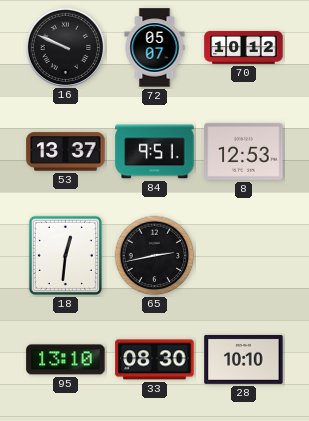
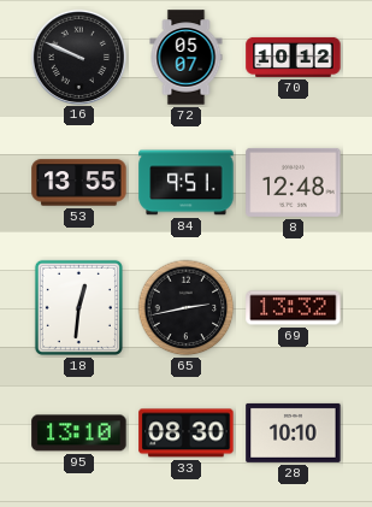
53: 13:37 -> 13:55 (79, 183)
8: 12:53 -> 12:48 (294, 182)
69: none -> 13:32 (294, 308)
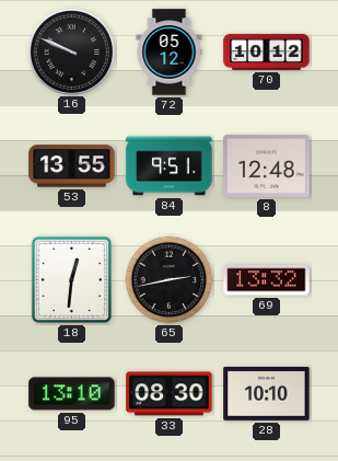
72: 05:07 -> 05:12 (170, 53)
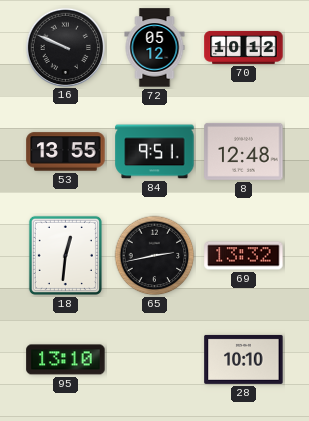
33: 08:30 -> none (170, 394)
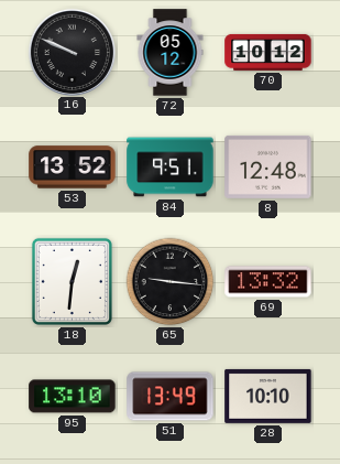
53: 13:55 -> 13:52 (73, 168)
65: 2:43 -> 9:16 (171, 282)
51: none -> 13:49 (171, 397)
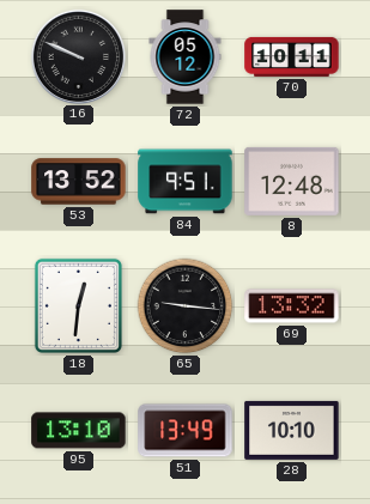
70: 10:12 -> 10:11 (292, 56)
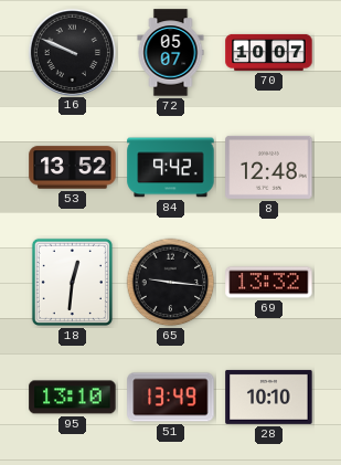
72: 05:12 -> 05:07 (171, 53)
70: 10:11 -> 10:07 (269, 52)
84: 9:51 -> 9:42 (171, 168)
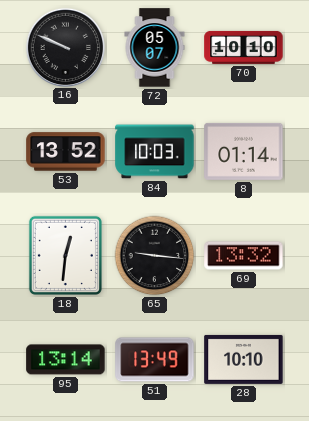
70: 10:07 -> 10:10 (244, 47)
84: 9:42 -> 10:03 (155, 152)
8: 12:48 -> 01:14 (244, 151)
95: 13:10 -> 13:14 (66, 360)
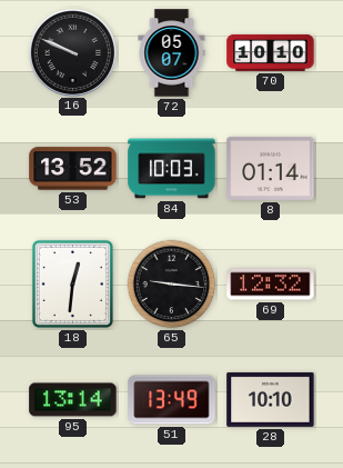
69: 13:32 -> 12:32 (271, 285)
